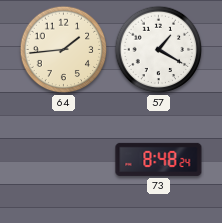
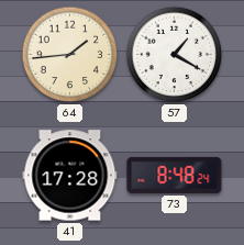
41: none -> 17:28 (70, 176)
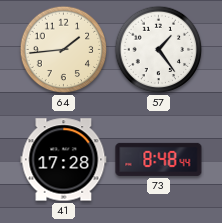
57: 1:20 -> 1:24 (159, 50)
73: 8:48:24 -> 8:48:44 (159, 159)
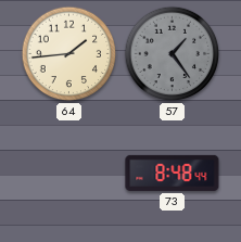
57 dial: white -> grey (173, 54)
41: 17:28 -> none (64, 160)
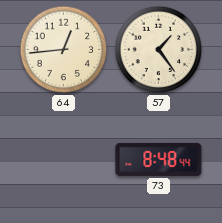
64: 1:44 -> 12:44 (64, 50)
57 dial: grey -> cream (159, 50)
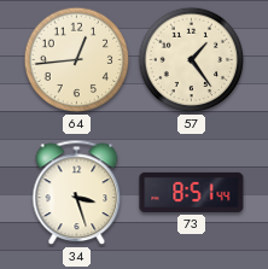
34: none -> 3:27 (77, 193)
73: 8:48 -> 8:51 (192, 192)
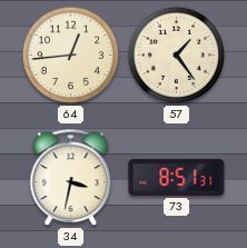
34: 3:27 -> 3:32 (71, 178)
73: 8:51:44 -> 8:51:31 (177, 177)
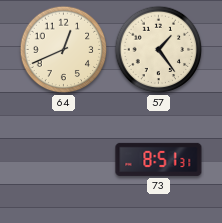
64: 12:44 -> 12:41 (64, 50)
34: 3:32 -> none (71, 178)
